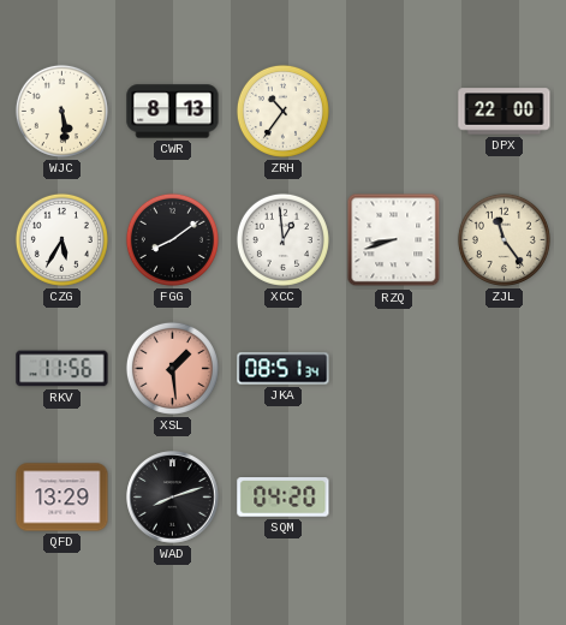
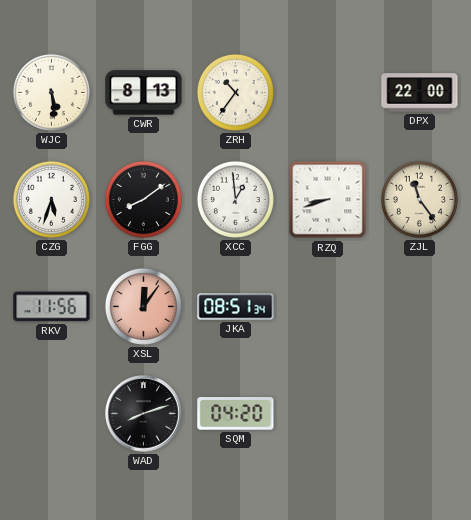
CZG: 5:35 -> 5:33 (51, 199)
XSL: 1:29 -> 12:06 (143, 306)
QFD: 13:29 -> none (62, 498)
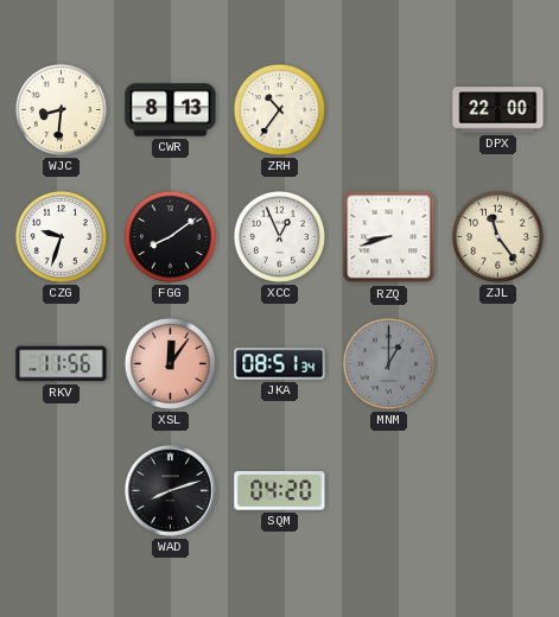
WJC: 5:29 -> 8:31 (61, 109)
CZG: 5:33 -> 9:33 (61, 236)
XCC: 12:59 -> 12:56 (279, 236)
MNM: none -> 1:00 (388, 363)
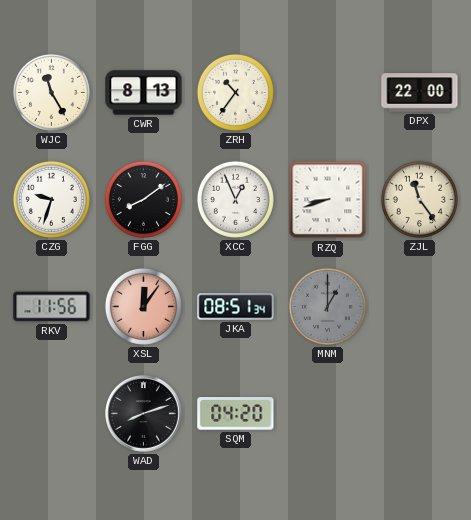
WJC: 8:31 -> 11:25 (51, 92)
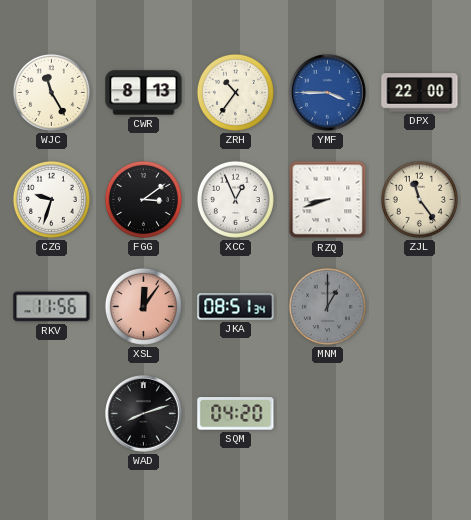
YMF: none -> 3:45 (328, 93)
FGG: 8:09 -> 3:09 (143, 199)
